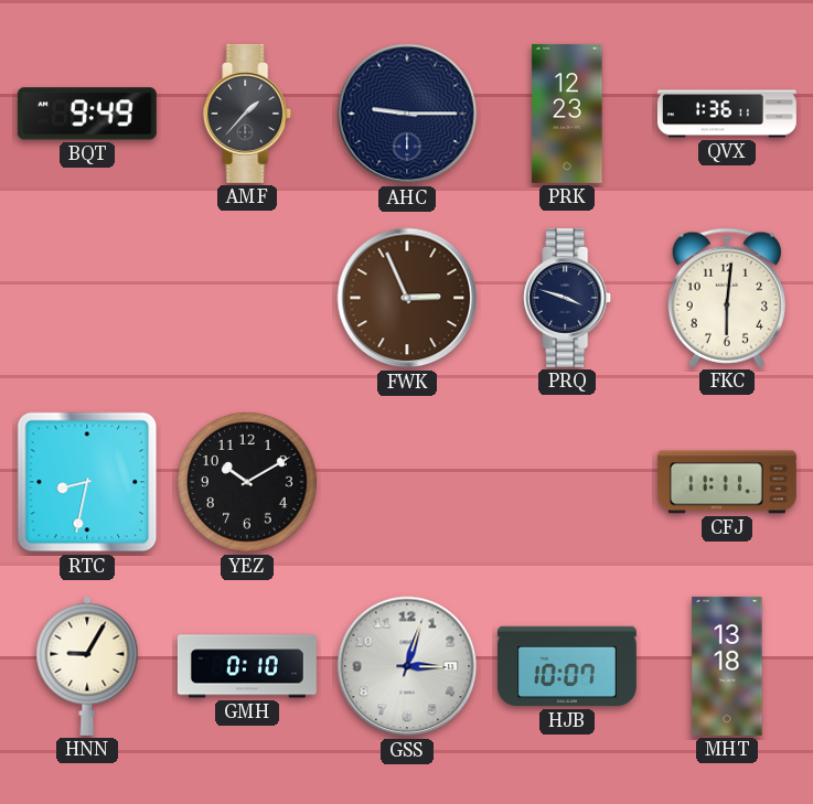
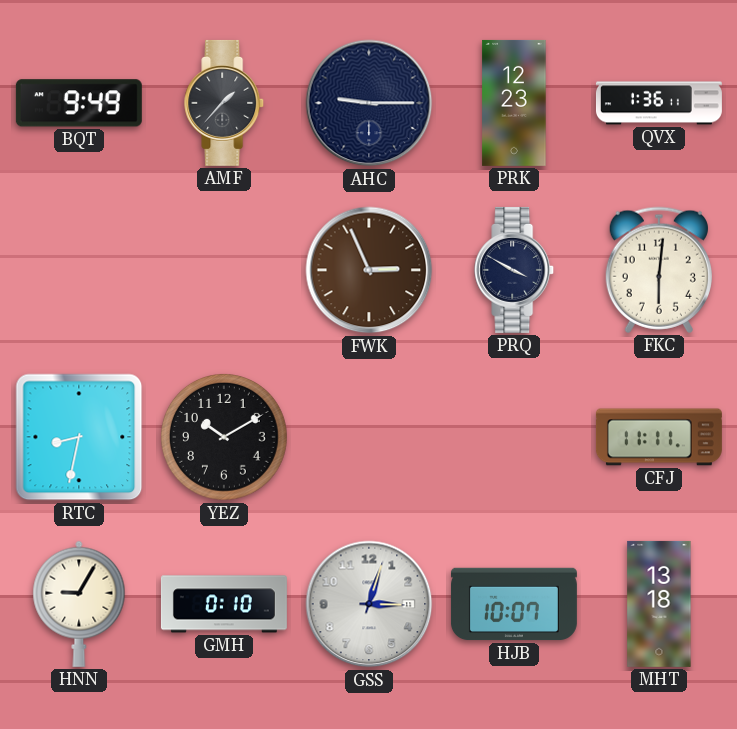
PRQ: 3:48 -> 3:50 (515, 270)
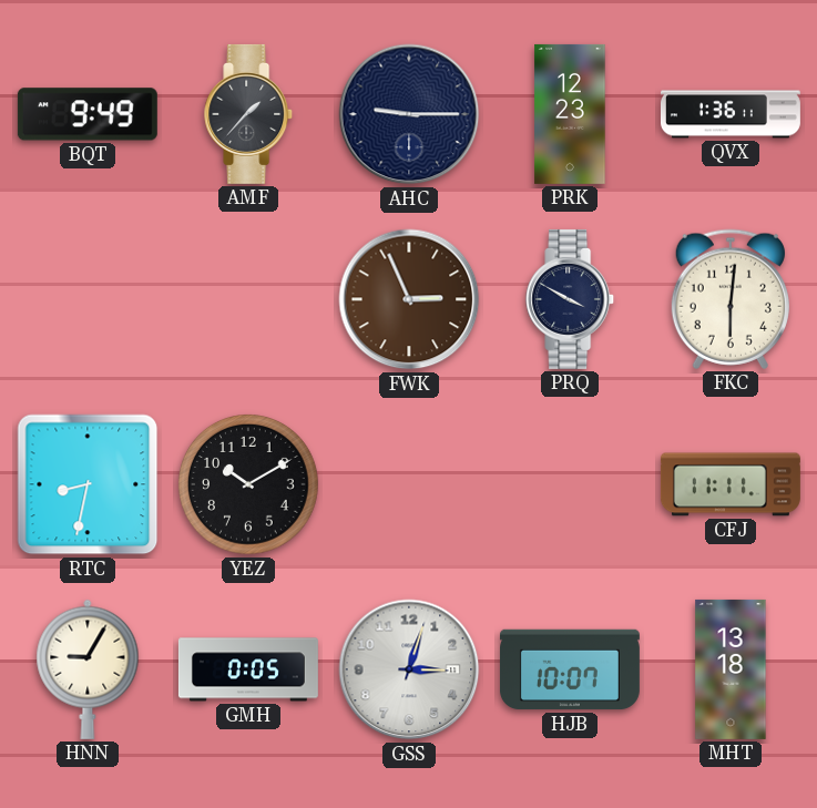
GMH: 0:10 -> 0:05 (248, 669)
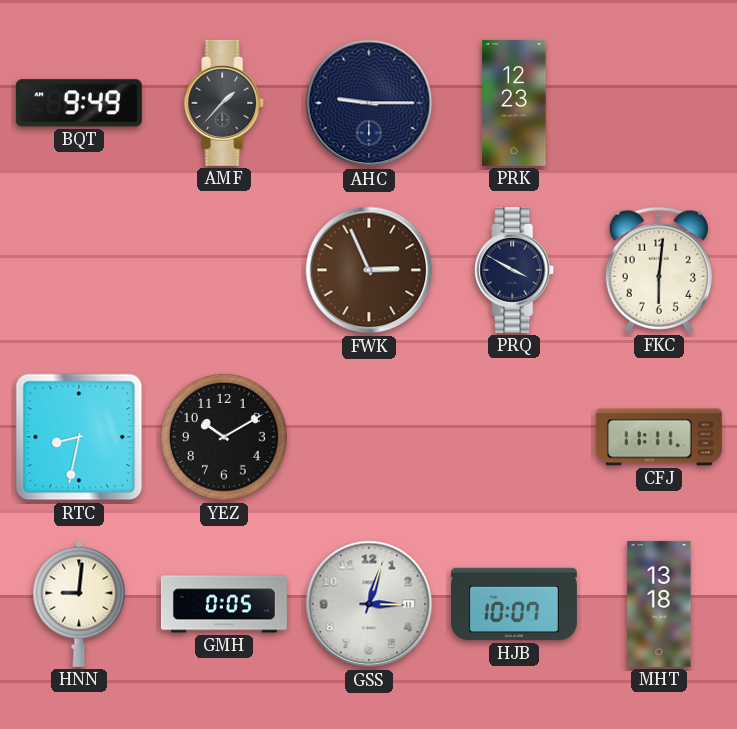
QVX: 1:36 -> none (731, 114)
HNN: 9:05 -> 9:01 (79, 604)
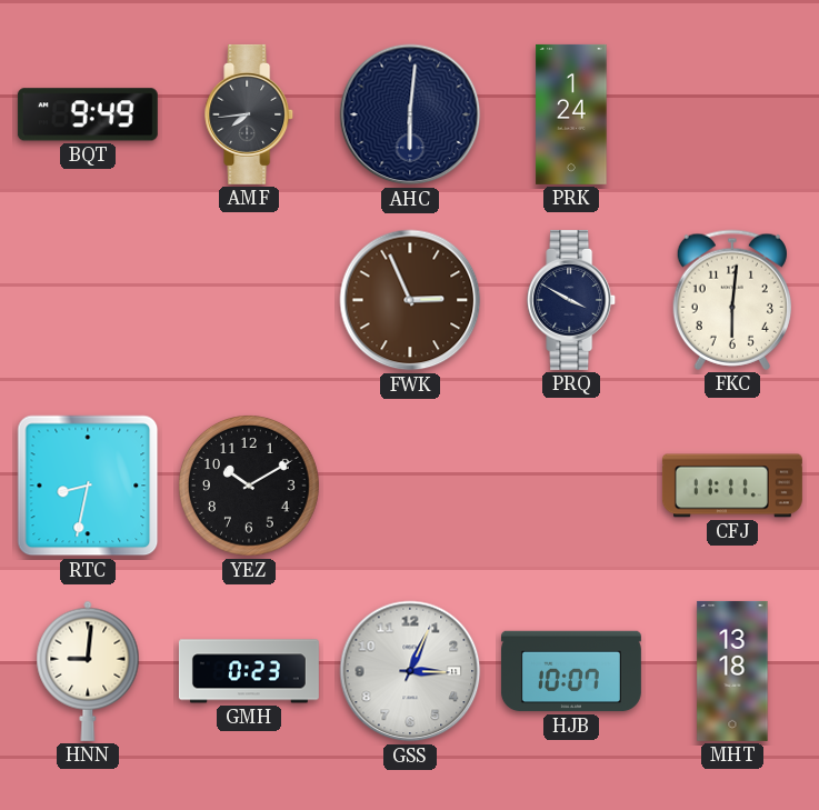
AMF: 1:37 -> 7:44 (250, 114)
AHC: 9:15 -> 6:01 (410, 114)
PRK: 12:23 -> 1:24 (571, 114)
GMH: 0:05 -> 0:23 (249, 671)
GSS: 3:03 -> 3:04 (410, 671)
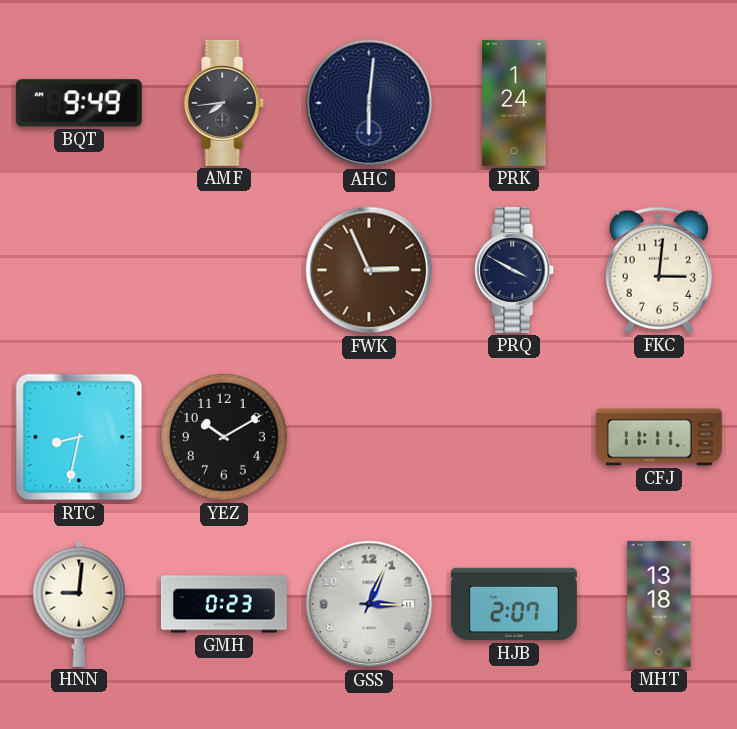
FKC: 6:01 -> 3:01 (659, 270)
HJB: 10:07 -> 2:07 (514, 604)
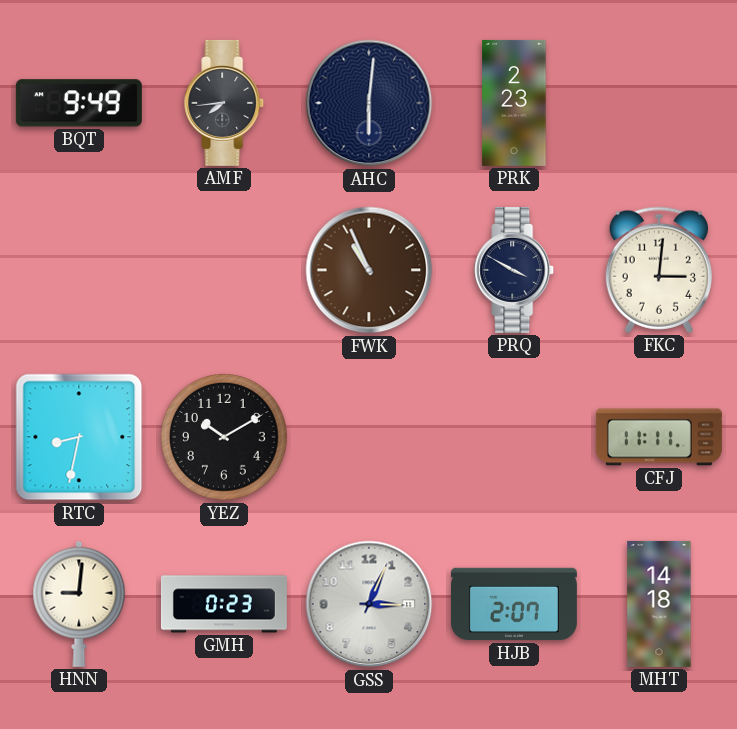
PRK: 1:24 -> 2:23 (514, 103)
FWK: 2:56 -> 10:56 (369, 270)
MHT: 13:18 -> 14:18 (659, 604)
